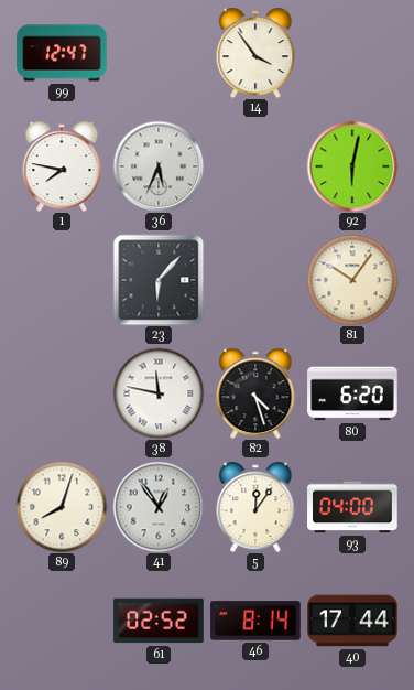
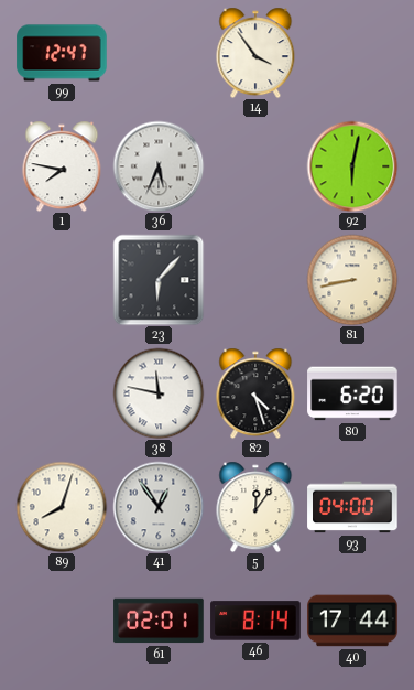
81: 10:06 -> 8:43 (352, 280)
61: 02:52 -> 02:01 (159, 621)
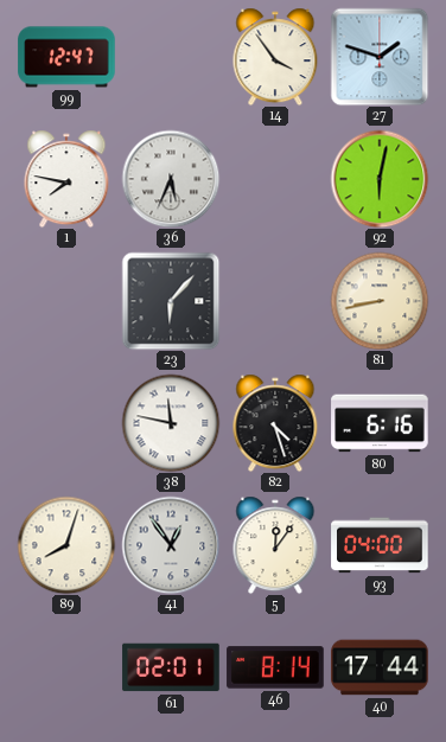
27: none -> 1:48 (380, 57)
80: 6:20 -> 6:16 (380, 423)
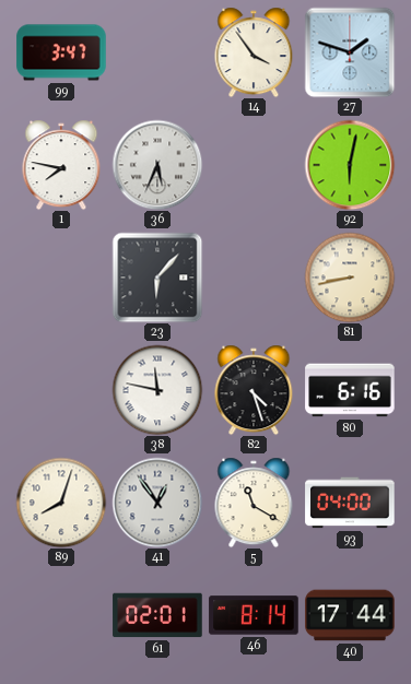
99: 12:47 -> 3:47 (61, 52)
5: 12:06 -> 11:20 (254, 503)
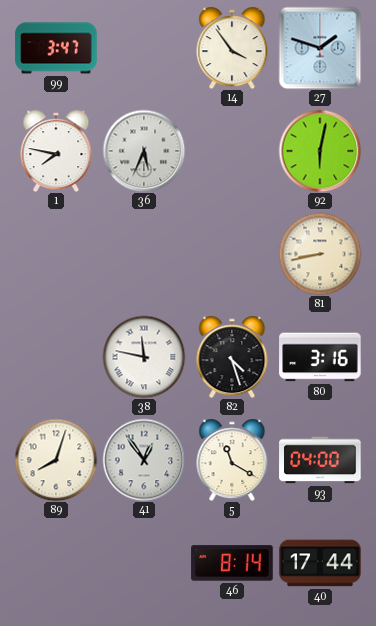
23: 6:07 -> none (157, 278)
80: 6:16 -> 3:16 (320, 357)
61: 02:01 -> none (157, 615)
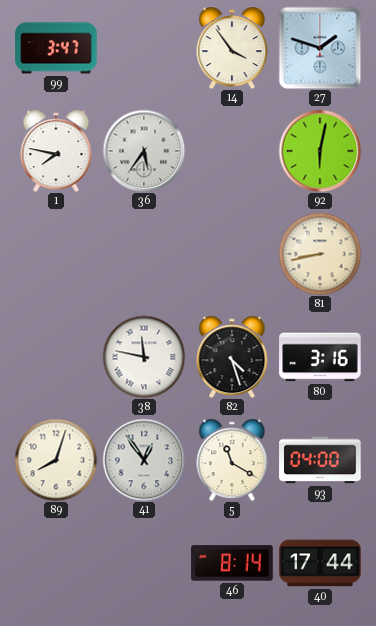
36: 5:34 -> 5:36 (144, 151)
